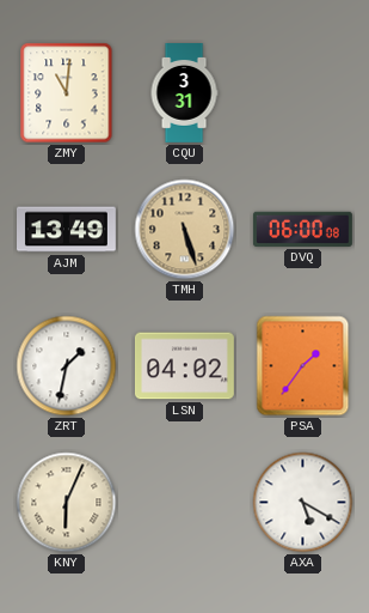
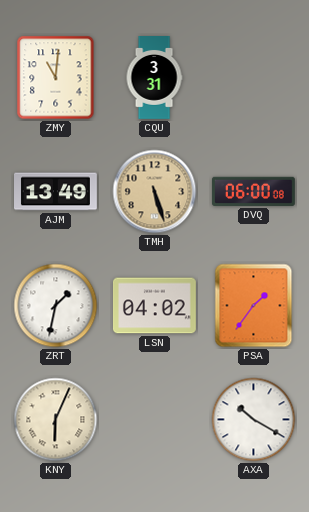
AXA: 5:20 -> 10:20 (254, 420)
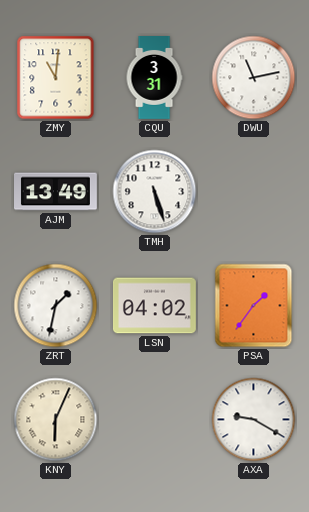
DWU: none -> 11:13 (254, 78)
TMH dial: champagne -> white (155, 192)
DVQ: 06:00 -> none (253, 191)
AXA: 10:20 -> 9:20 (254, 420)
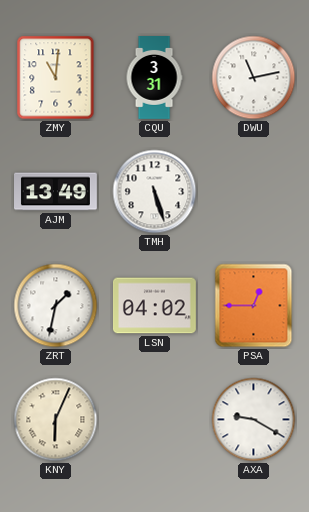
PSA: 1:36 -> 12:45 (254, 306)
